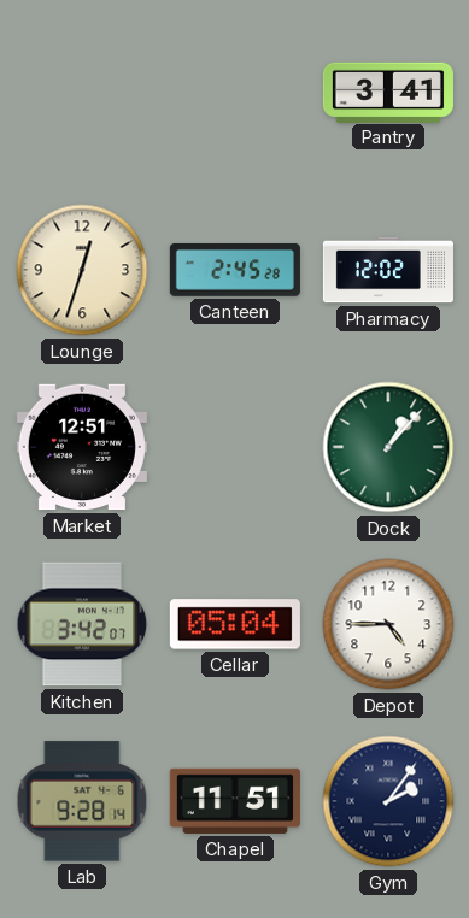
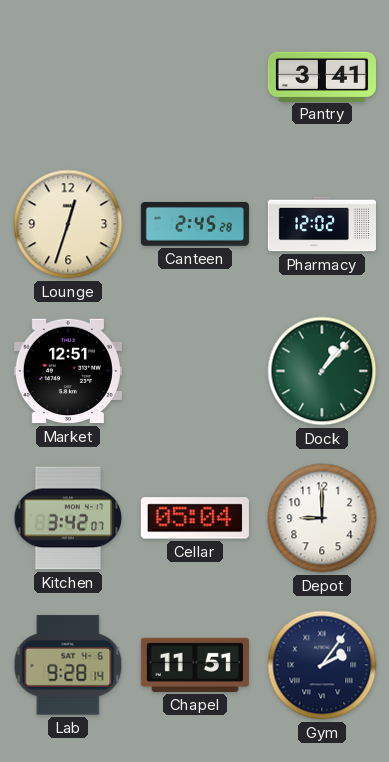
Depot: 4:45 -> 9:00 (322, 518)
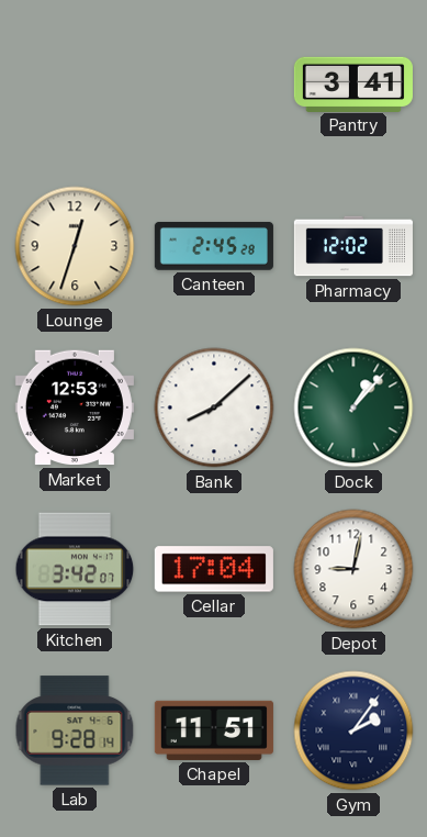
Market: 12:51 -> 12:53 (75, 408)
Bank: none -> 8:08 (214, 408)
Cellar: 05:04 -> 17:04 (214, 569)
Depot: 9:00 -> 9:02 (353, 569)
